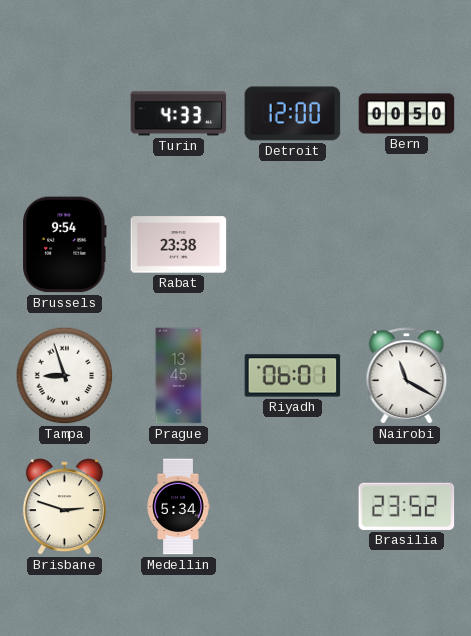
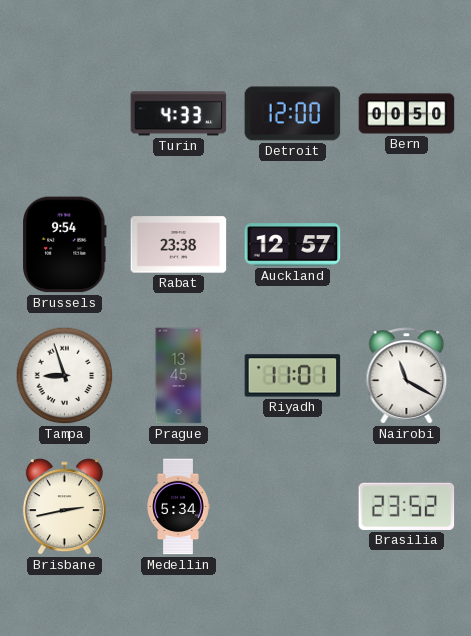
Auckland: none -> 12:57 (293, 245)
Riyadh: 06:01 -> 11:01 (293, 376)
Brisbane: 2:48 -> 2:43 (64, 507)
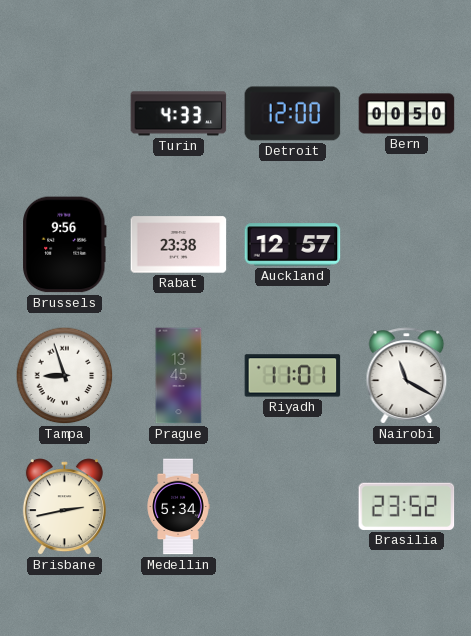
Brussels: 9:54 -> 9:56 (65, 245)
